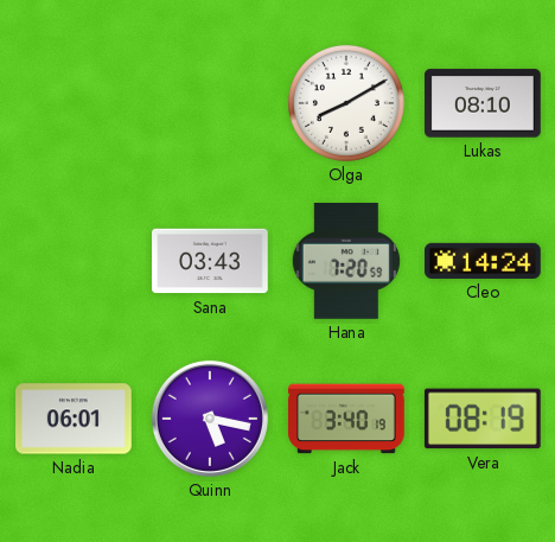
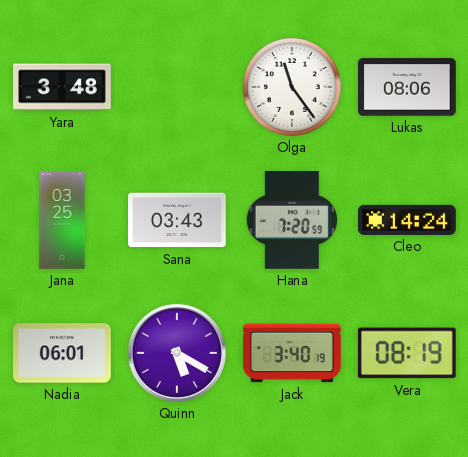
Yara: none -> 3:48 (62, 87)
Olga: 8:10 -> 11:24 (292, 87)
Lukas: 08:10 -> 08:06 (408, 87)
Jana: none -> 03:25 (62, 220)
Quinn: 5:17 -> 5:20 (177, 353)
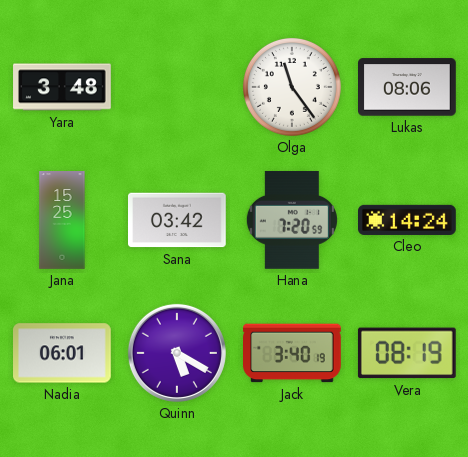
Jana: 03:25 -> 15:25 (62, 220)
Sana: 03:43 -> 03:42 (178, 220)
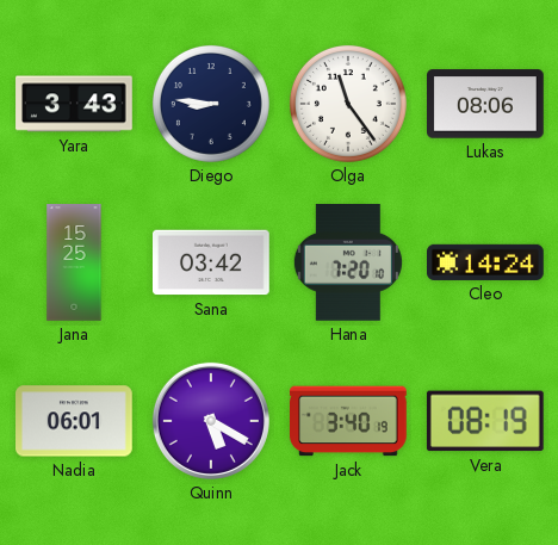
Yara: 3:48 -> 3:43 (74, 104)
Diego: none -> 8:46 (211, 104)
Hana: 7:20:59 -> 7:20:10 (348, 264)
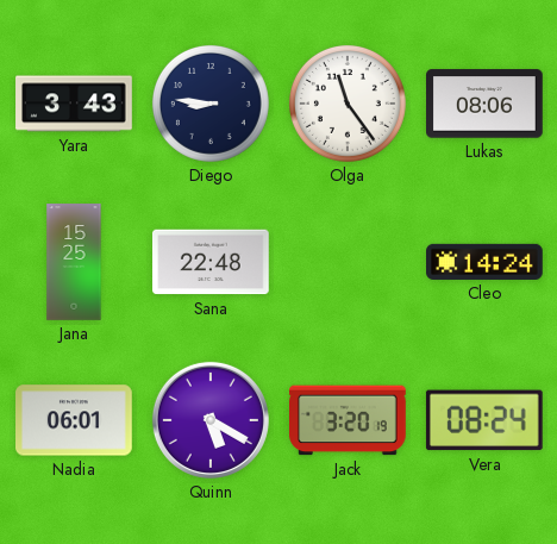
Sana: 03:42 -> 22:48 (212, 262)
Hana: 7:20 -> none (348, 264)
Jack: 3:40 -> 3:20 (349, 420)
Vera: 08:19 -> 08:24 (484, 420)
